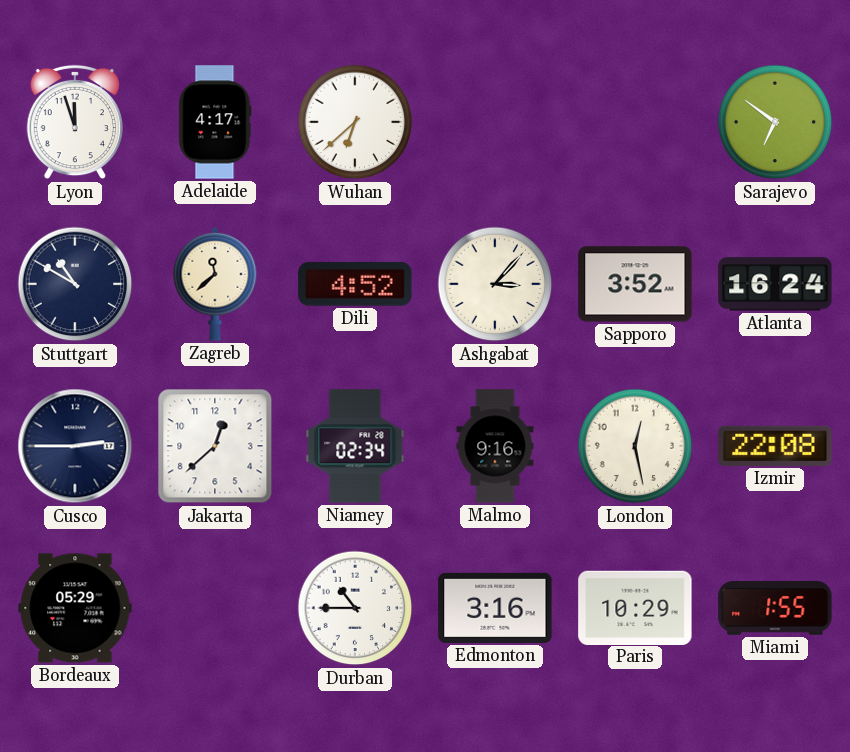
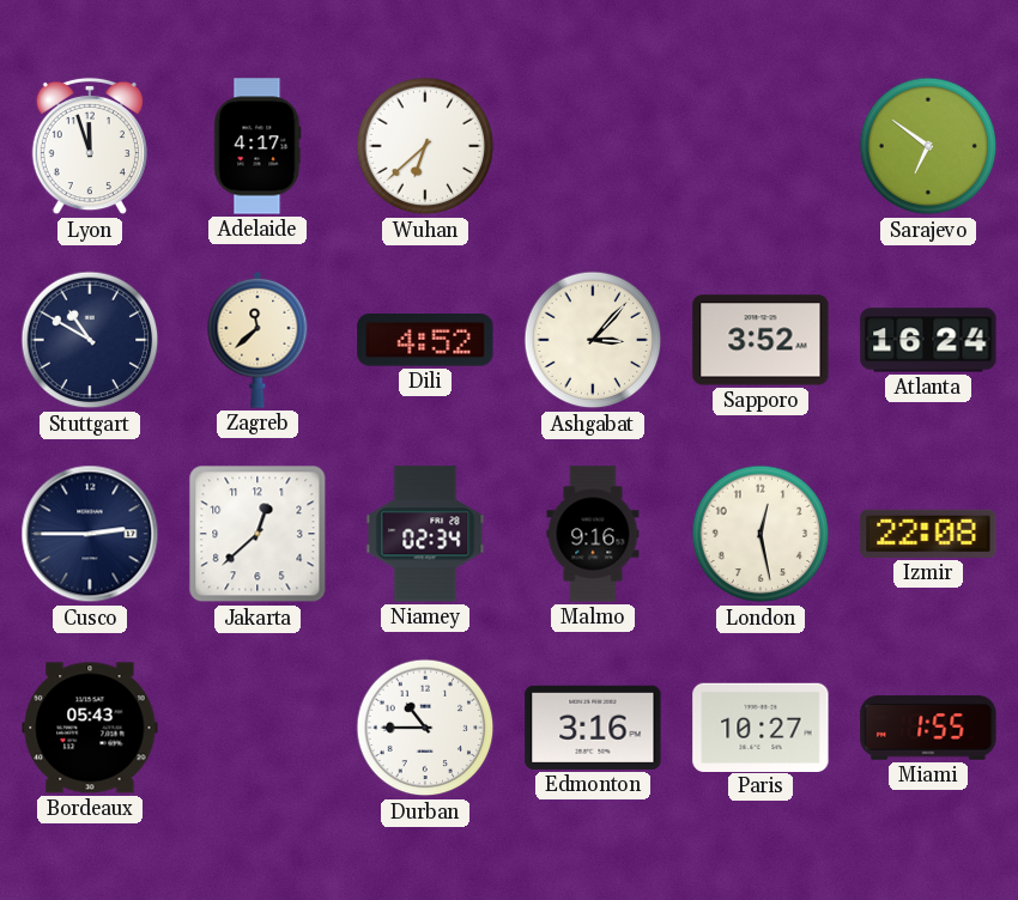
Bordeaux: 05:29 -> 05:43 (90, 728)
Paris: 10:29 -> 10:27 (761, 726)
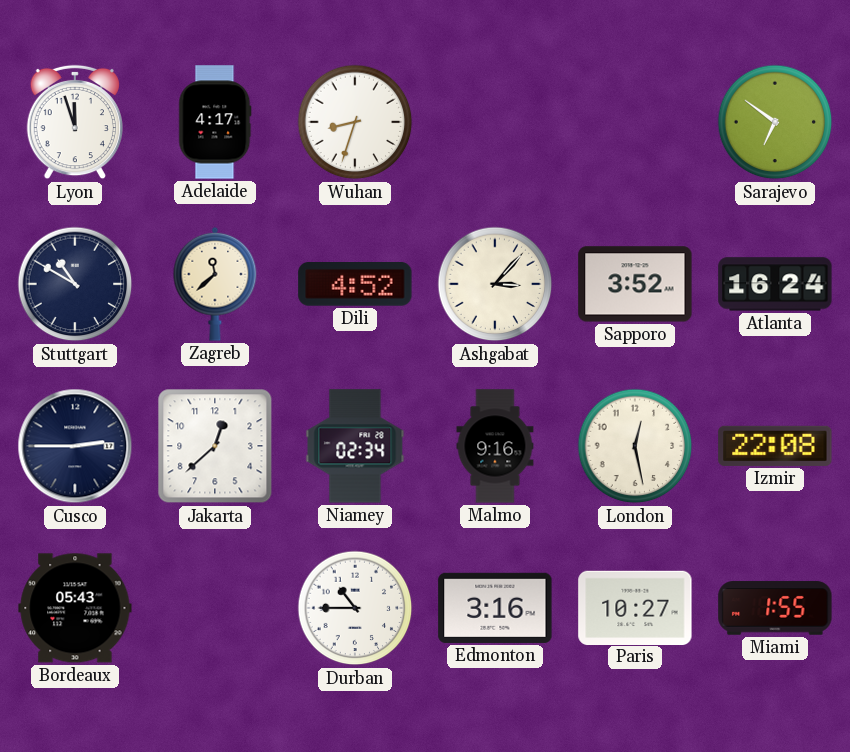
Wuhan: 6:38 -> 8:33 (355, 122)
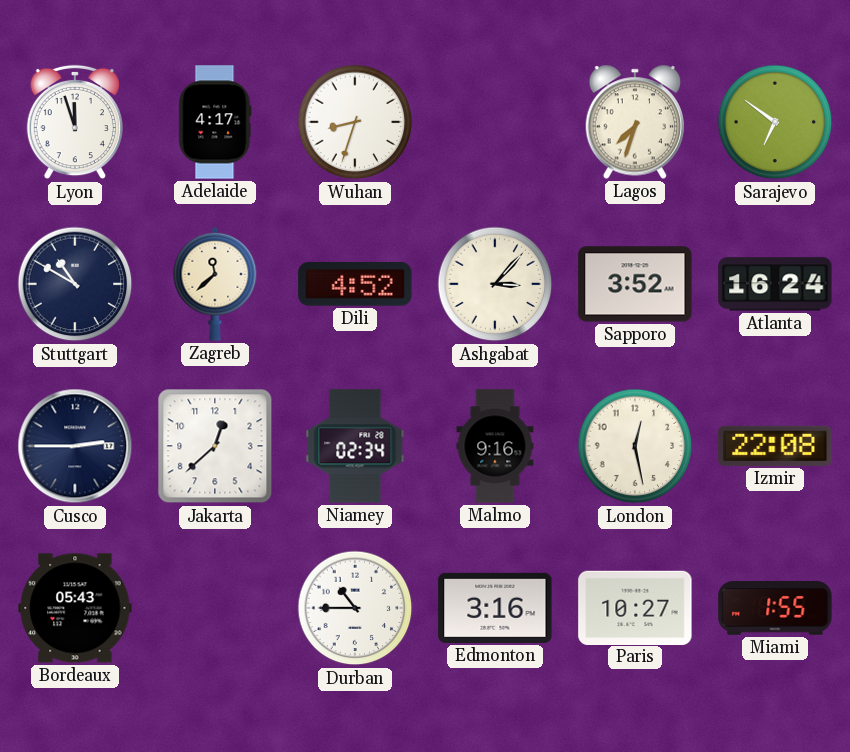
Lagos: none -> 7:33 (634, 122)
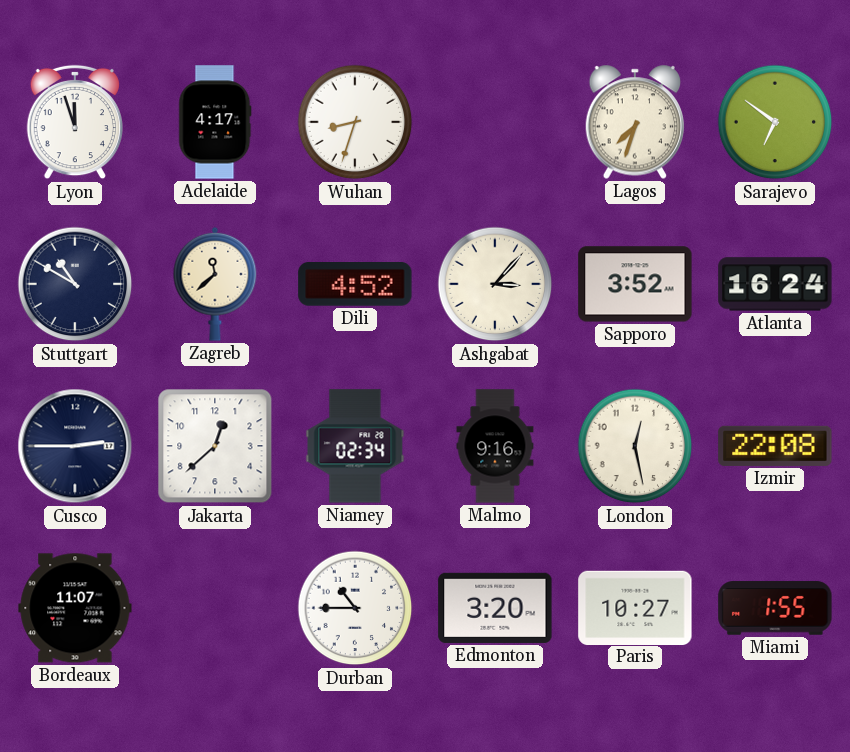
Bordeaux: 05:43 -> 11:07 (75, 608)
Edmonton: 3:16 -> 3:20 (495, 608)
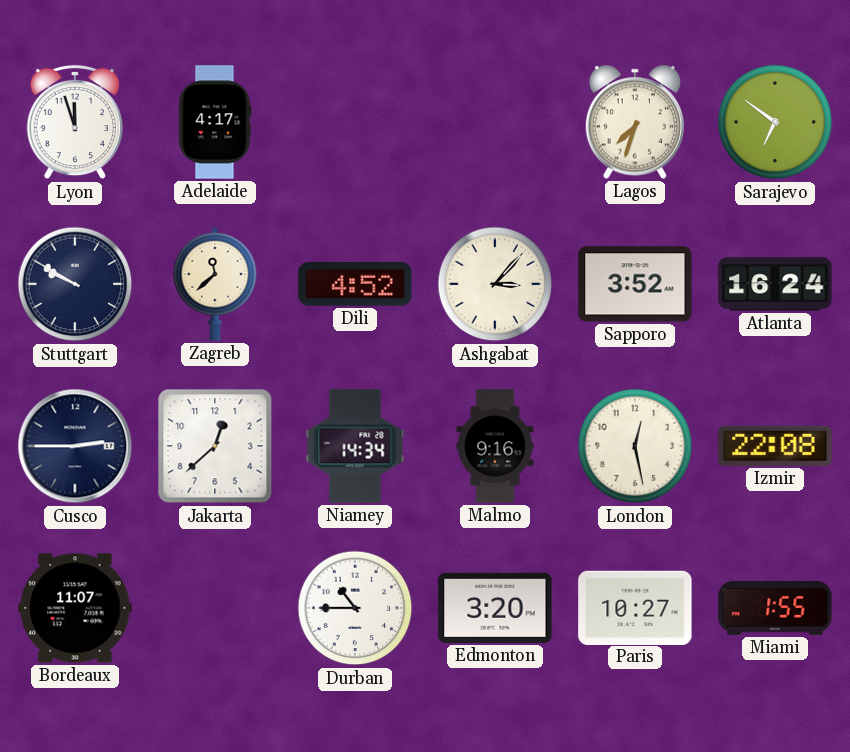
Wuhan: 8:33 -> none (355, 122)
Stuttgart: 10:50 -> 9:50 (75, 284)
Niamey: 02:34 -> 14:34 (355, 446)
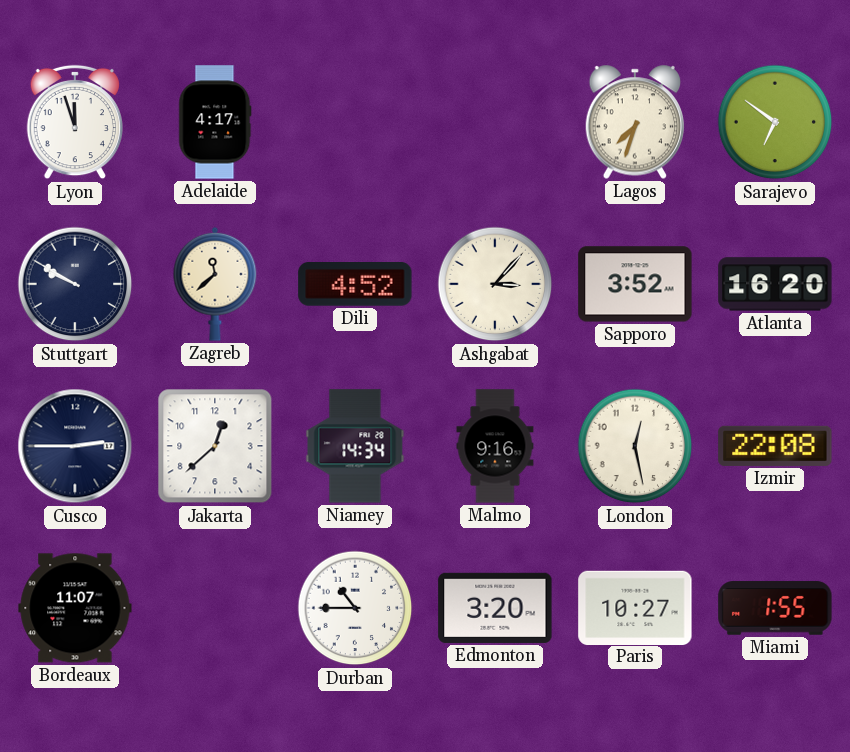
Atlanta: 16:24 -> 16:20 (775, 284)
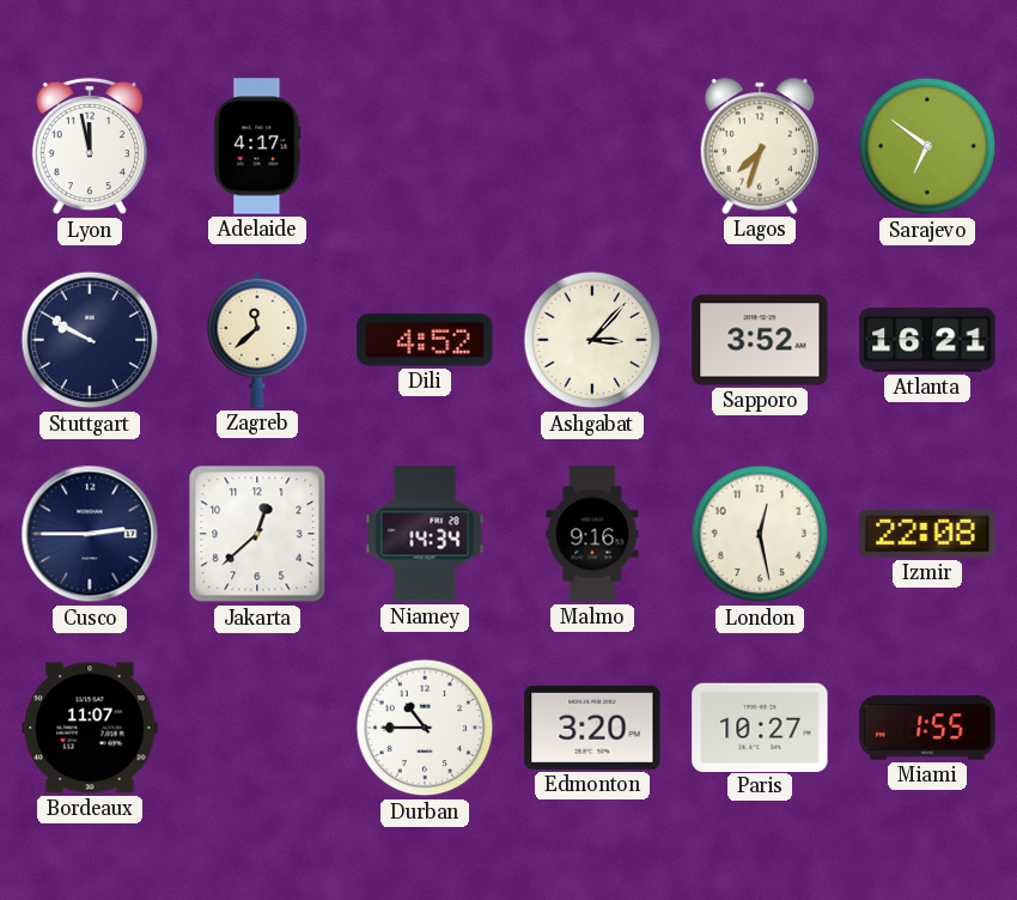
Lyon: 11:57 -> 11:58 (89, 146)
Atlanta: 16:20 -> 16:21 (927, 340)
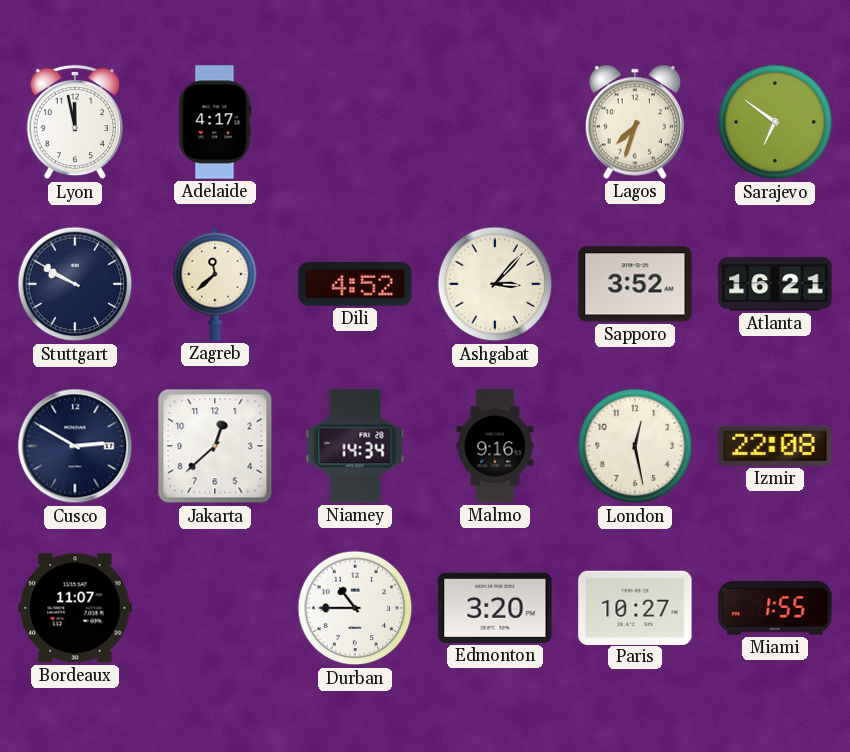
Cusco: 2:45 -> 2:50 (75, 446)
